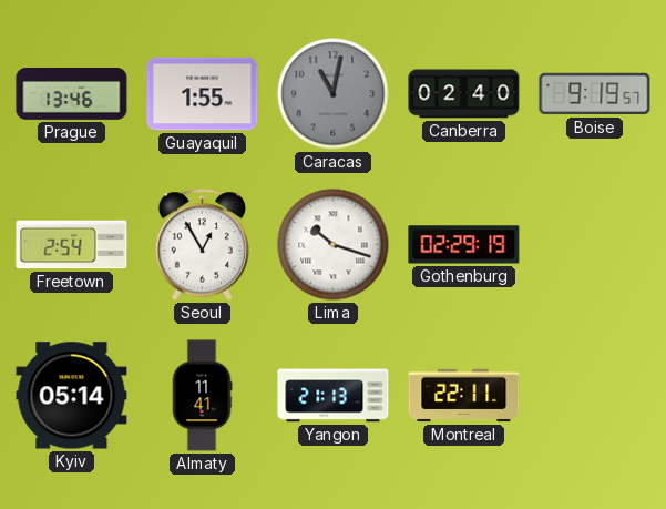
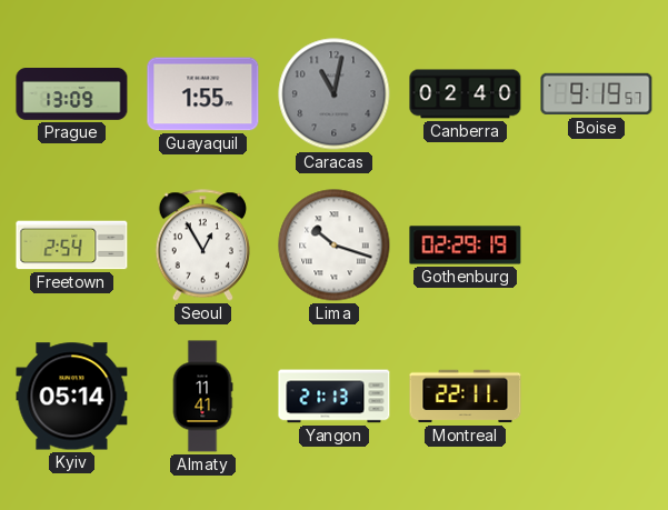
Prague: 13:46 -> 13:09 (72, 94)
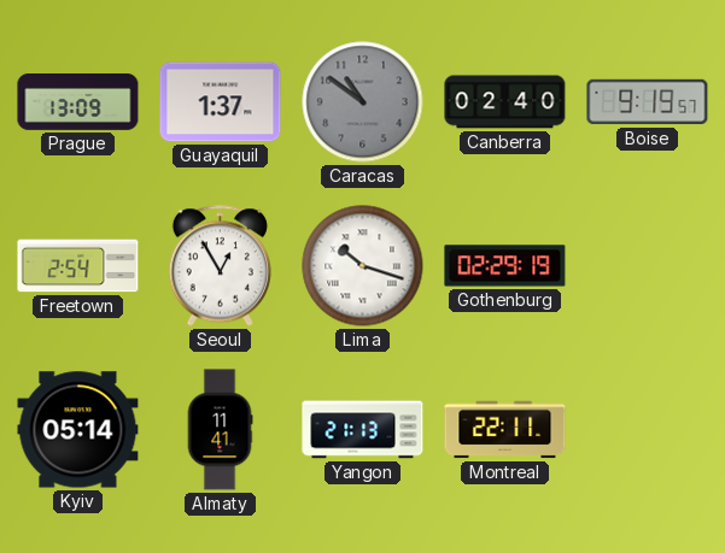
Guayaquil: 1:55 -> 1:37 (221, 102)
Caracas: 11:02 -> 10:51 (363, 102)
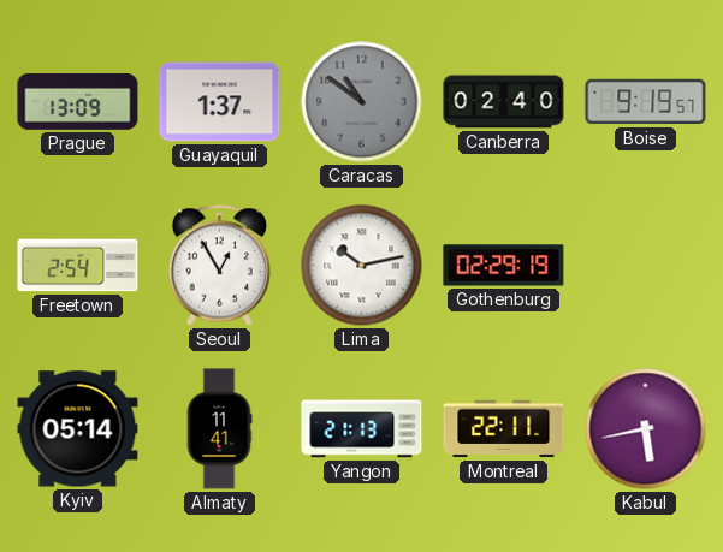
Lima: 10:18 -> 10:13 (362, 266)
Kabul: none -> 5:43 (646, 429)
